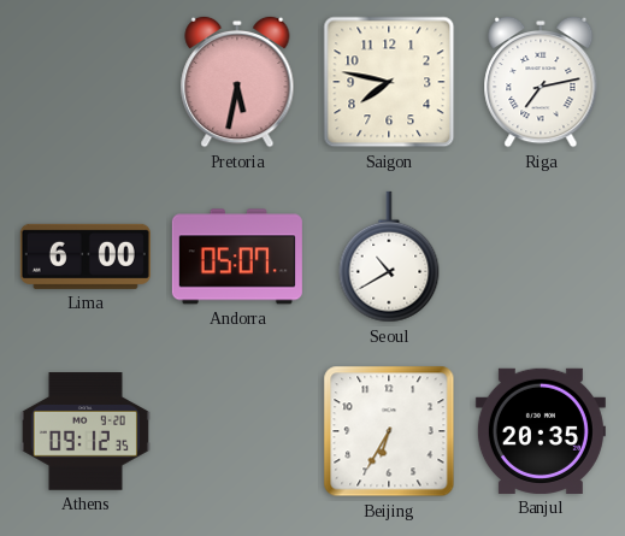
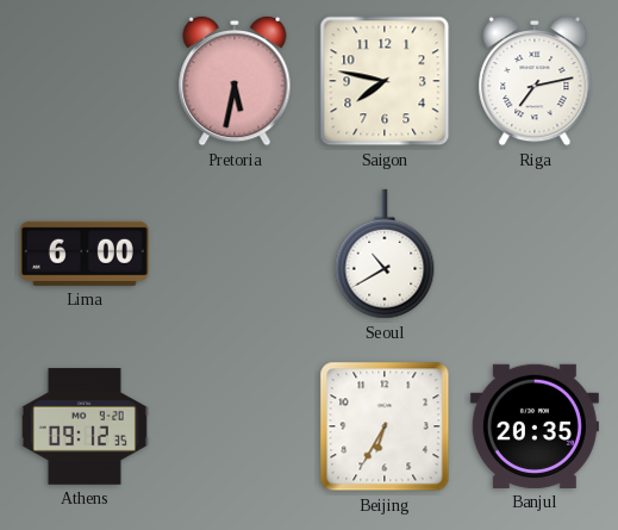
Andorra: 05:07 -> none (237, 257)
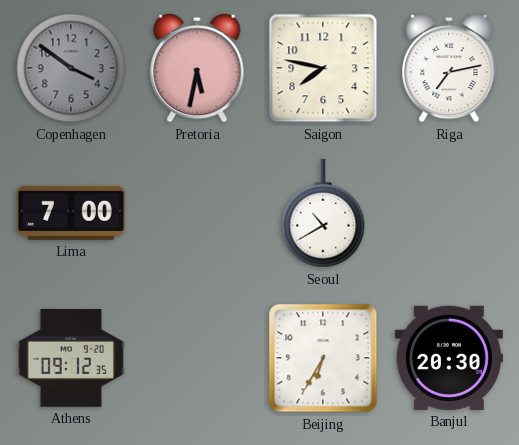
Copenhagen: none -> 3:51 (71, 68)
Lima: 6:00 -> 7:00 (71, 213)
Banjul: 20:35 -> 20:30 (449, 358)
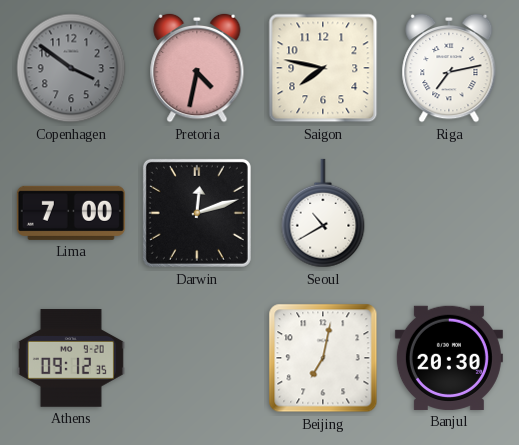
Pretoria: 5:32 -> 4:32 (197, 68)
Darwin: none -> 12:12 (197, 213)
Beijing: 6:35 -> 7:02 (323, 358)
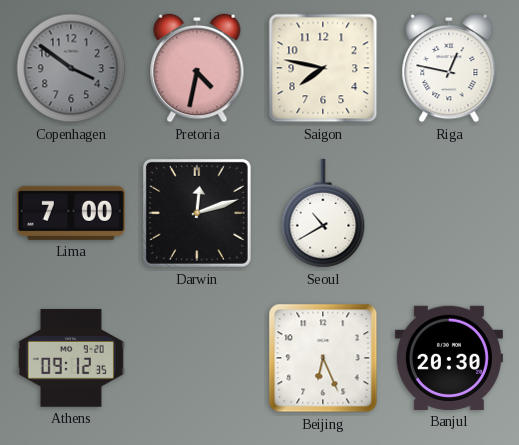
Riga: 7:13 -> 12:47 (449, 68)
Beijing: 7:02 -> 6:26 (323, 358)
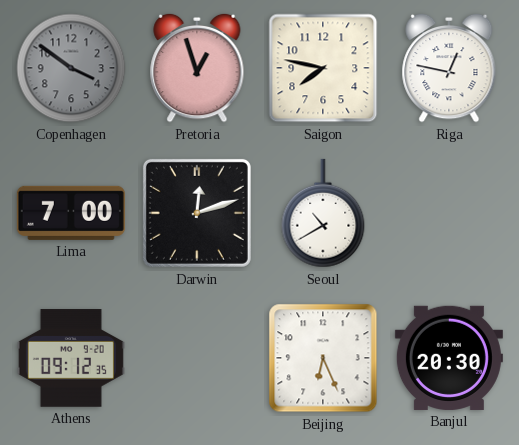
Pretoria: 4:32 -> 12:57 (197, 68)
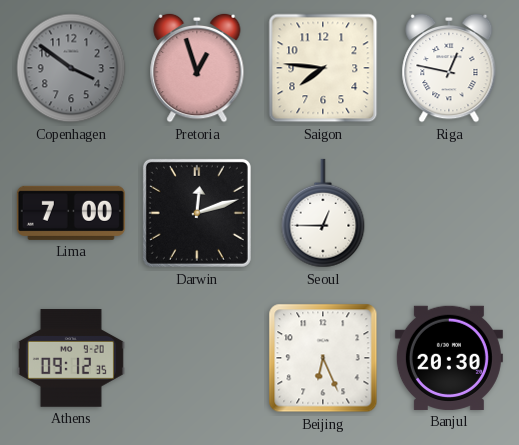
Saigon: 7:47 -> 7:46 (323, 68)
Seoul: 10:40 -> 12:45 (323, 213)
